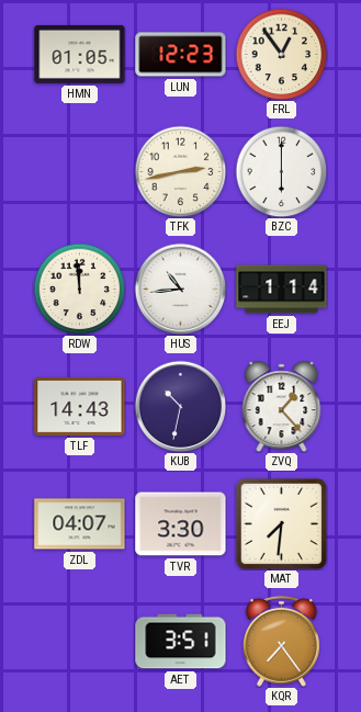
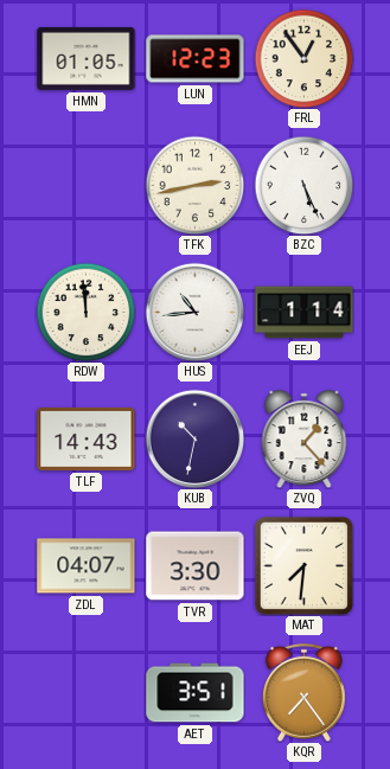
BZC: 6:00 -> 5:26 (303, 185)
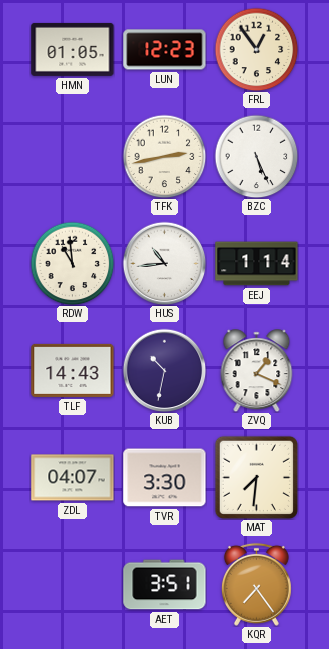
RDW: 11:59 -> 10:59 (72, 263)
ZVQ: 1:23 -> 1:19 (257, 371)
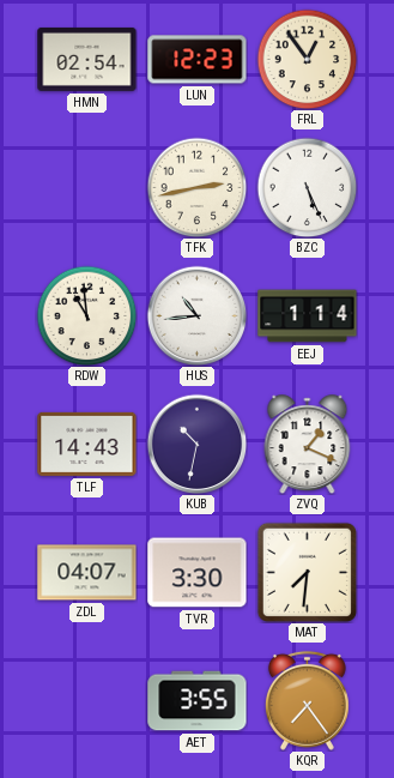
HMN: 01:05 -> 02:54 (87, 59)
AET: 3:51 -> 3:55 (198, 701)
